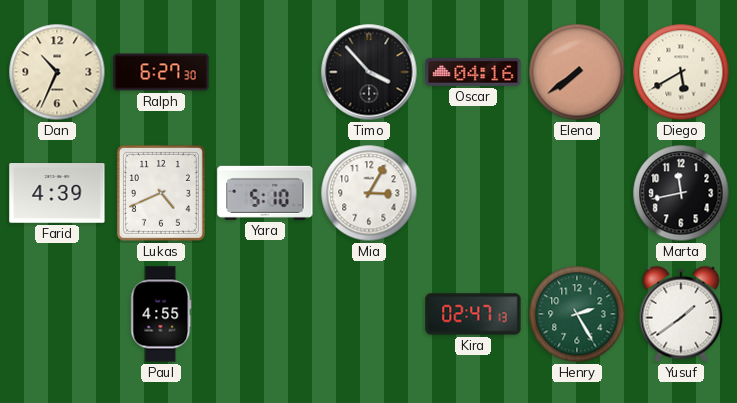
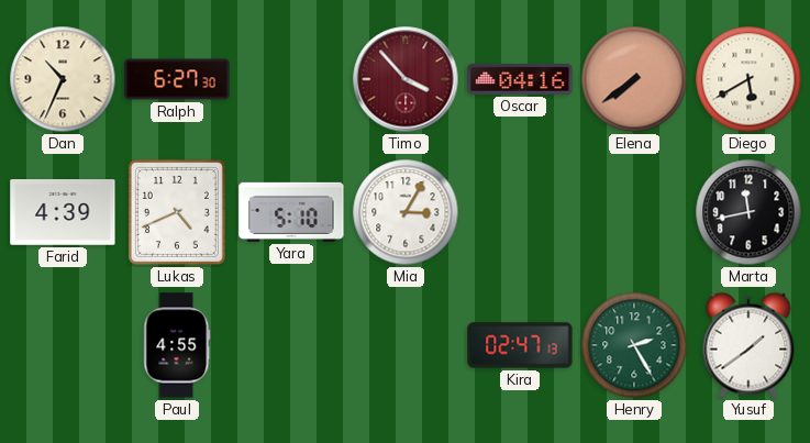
Timo dial: black -> burgundy (406, 79)
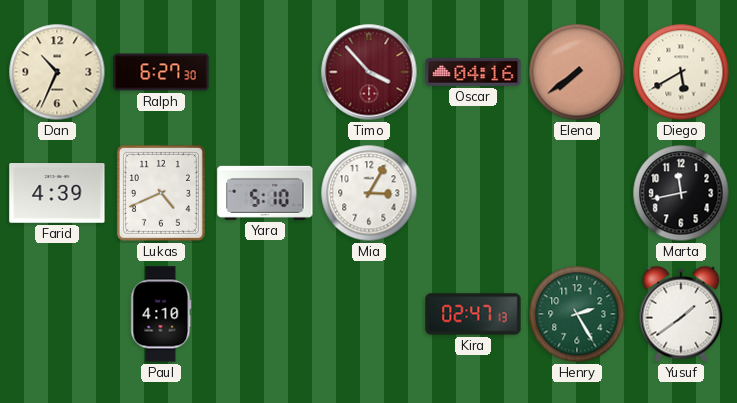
Paul: 4:55 -> 4:10 (161, 314)
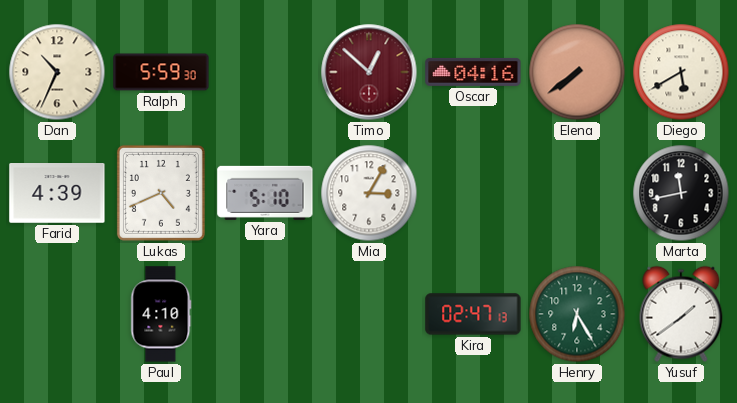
Ralph: 6:27 -> 5:59 (161, 72)
Timo: 3:53 -> 12:52 (369, 72)
Henry: 2:25 -> 6:25 (577, 314)
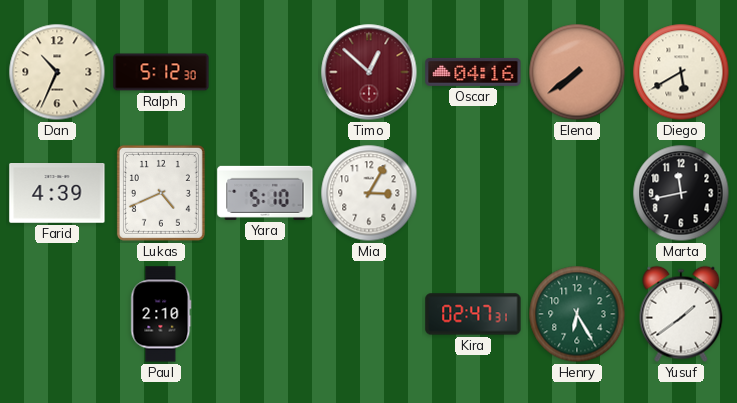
Ralph: 5:59 -> 5:12 (161, 72)
Paul: 4:10 -> 2:10 (161, 314)
Kira: 02:47:13 -> 02:47:31 (473, 314)
